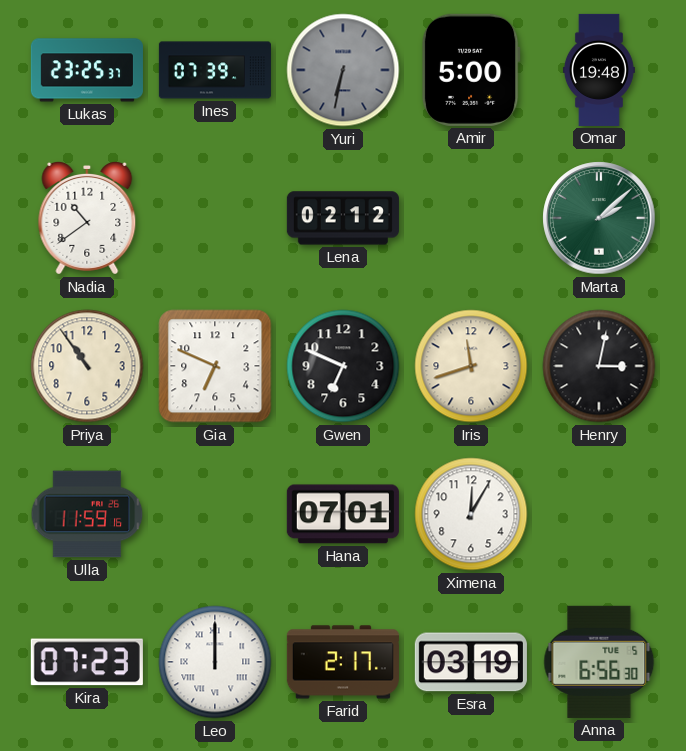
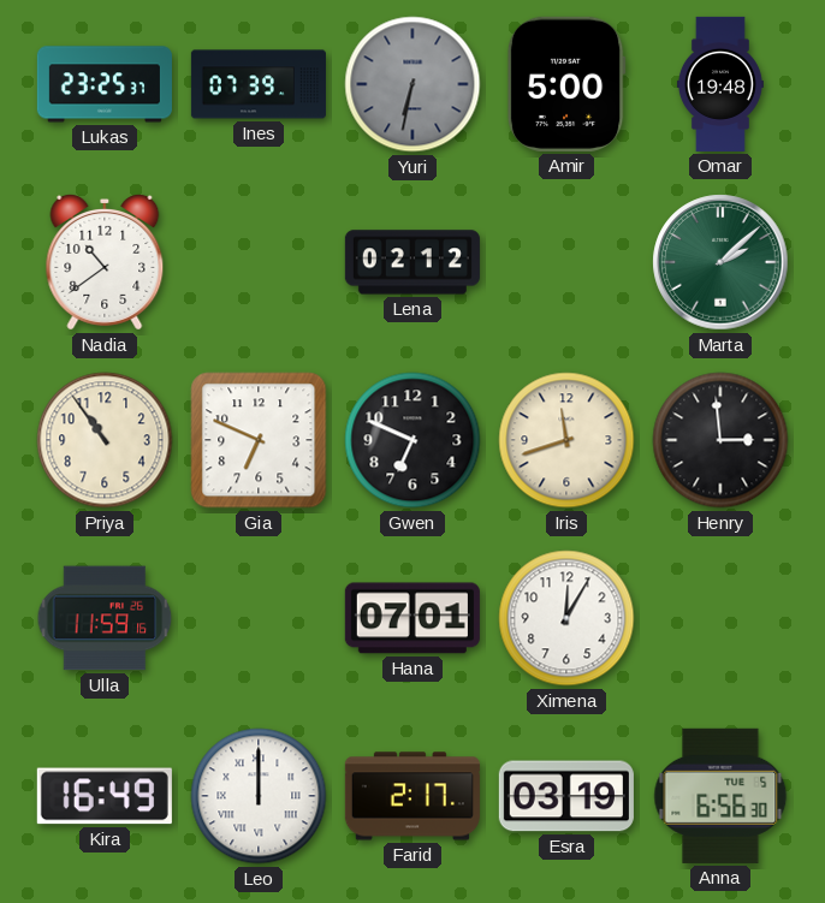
Henry: 3:02 -> 2:59 (720, 440)
Kira: 07:23 -> 16:49 (105, 796)
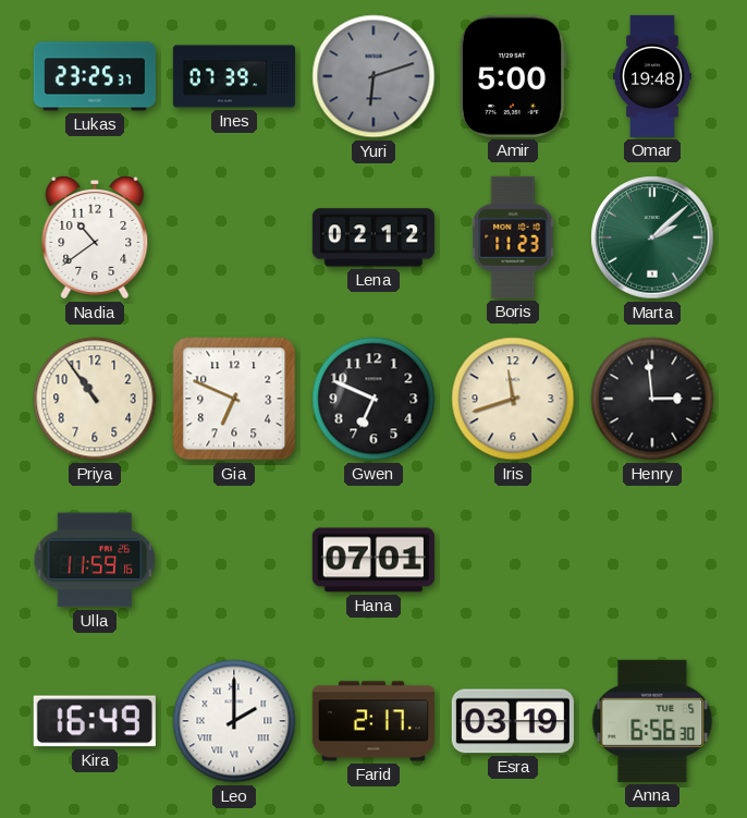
Yuri: 6:32 -> 6:12 (373, 76)
Boris: none -> 11:23 (513, 237)
Ximena: 12:05 -> none (566, 618)
Leo: 12:00 -> 2:00 (234, 721)
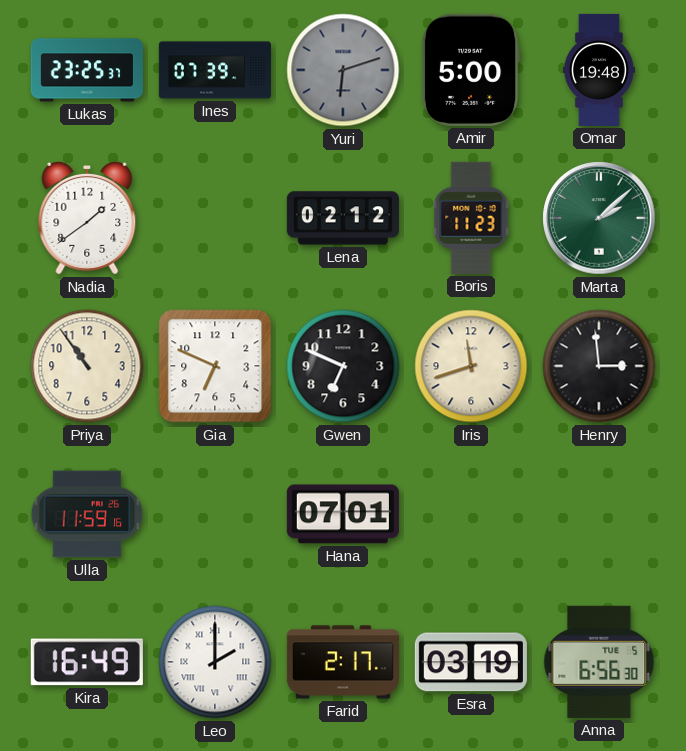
Nadia: 10:39 -> 1:39 (87, 218)
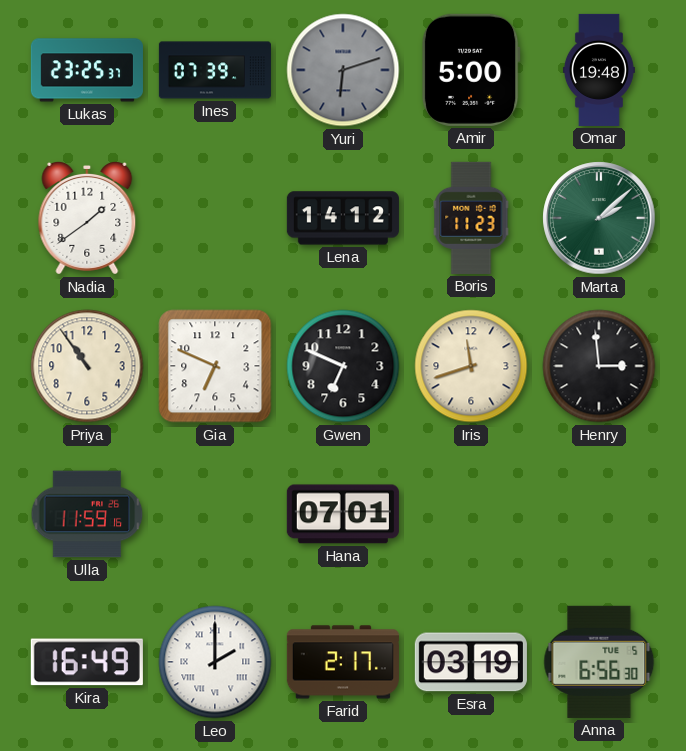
Lena: 02:12 -> 14:12 (343, 218)
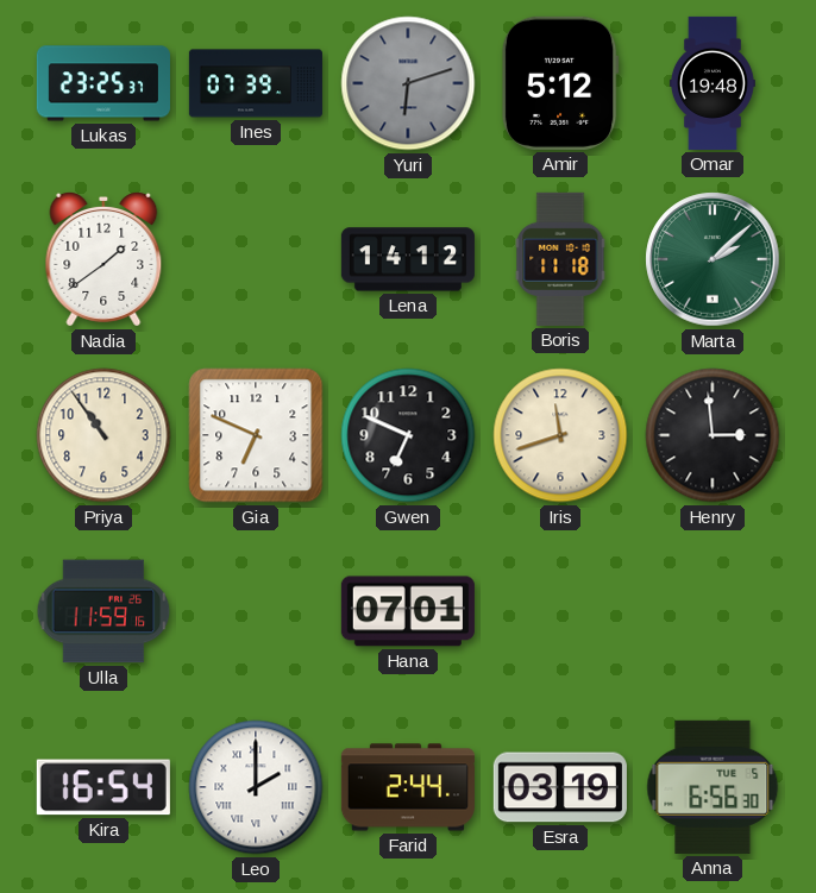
Amir: 5:00 -> 5:12 (560, 83)
Boris: 11:23 -> 11:18 (560, 259)
Kira: 16:49 -> 16:54 (103, 787)
Farid: 2:17 -> 2:44 (408, 787)
